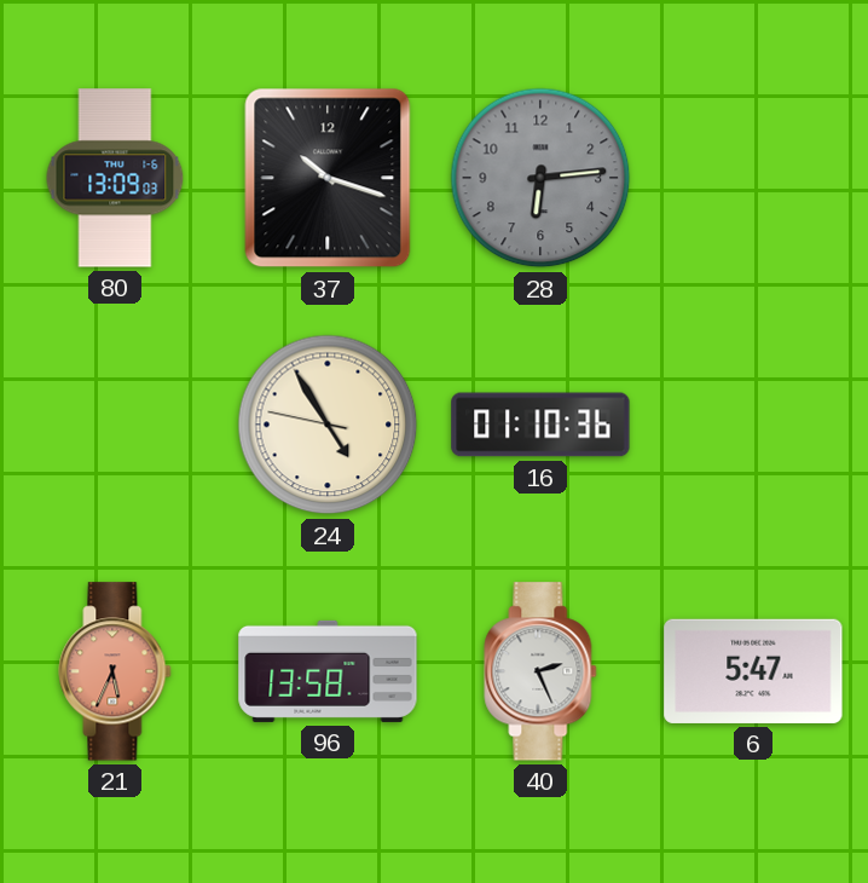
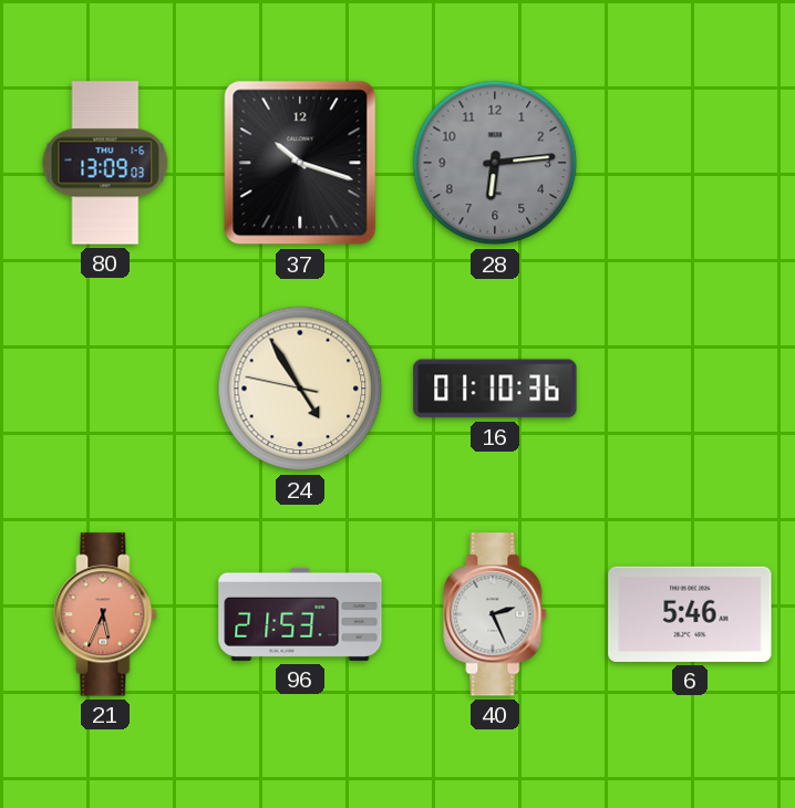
96: 13:58 -> 21:53 (300, 614)
6: 5:47 -> 5:46 (690, 614)
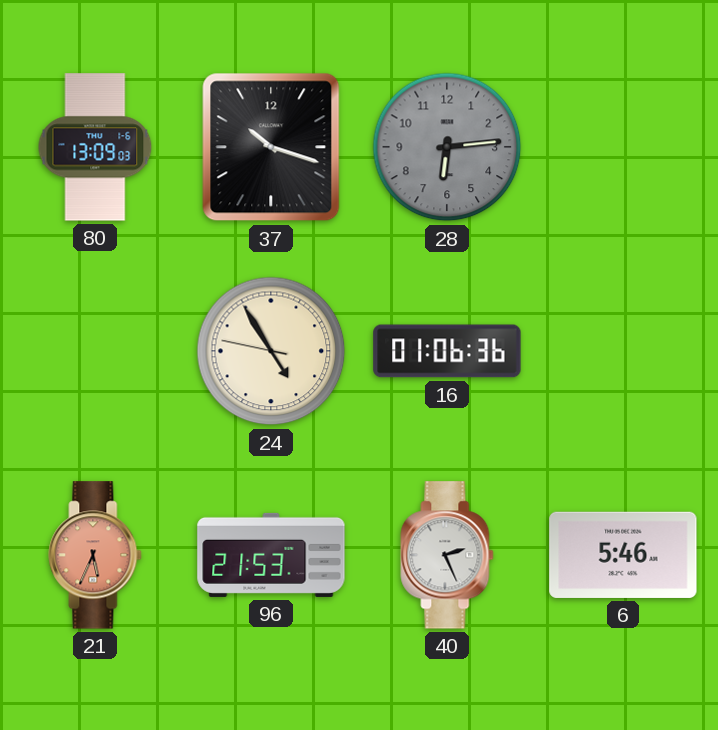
16: 01:10 -> 01:06 (447, 351)
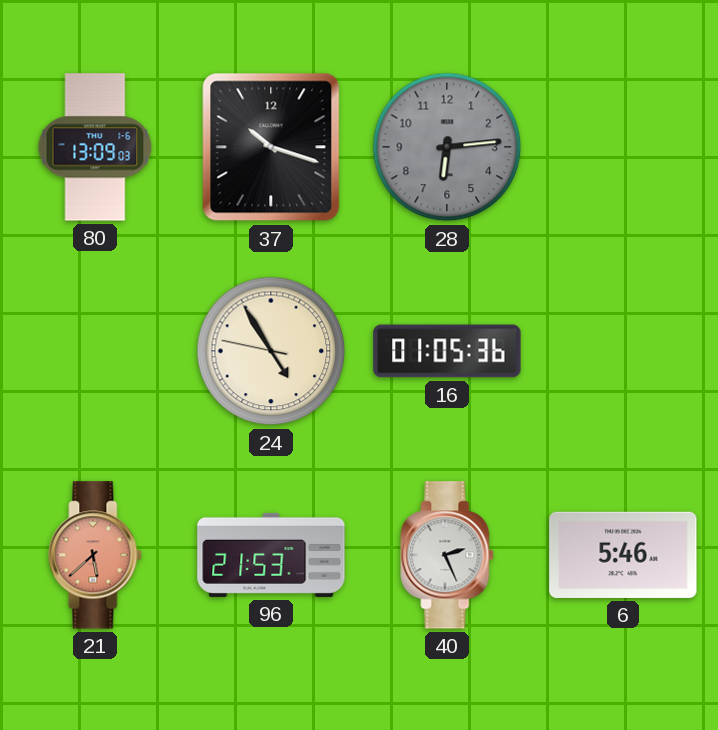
16: 01:06 -> 01:05 (447, 351)
21: 5:34 -> 5:38 (95, 555)
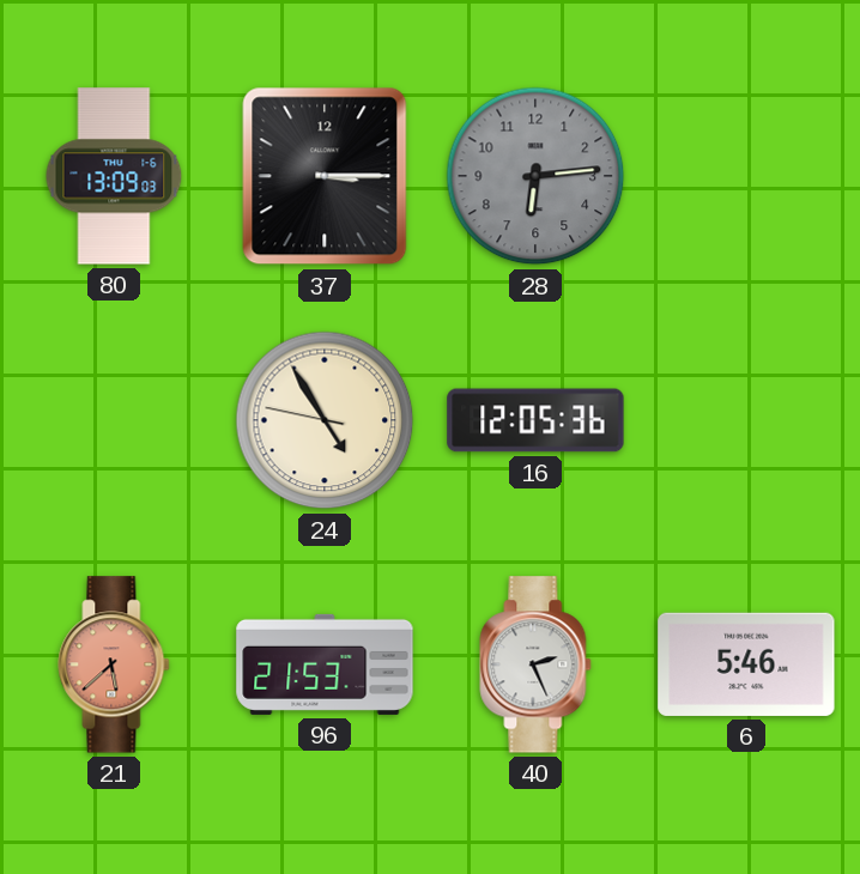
37: 10:18 -> 3:15 (325, 176)
16: 01:05 -> 12:05 (535, 420)
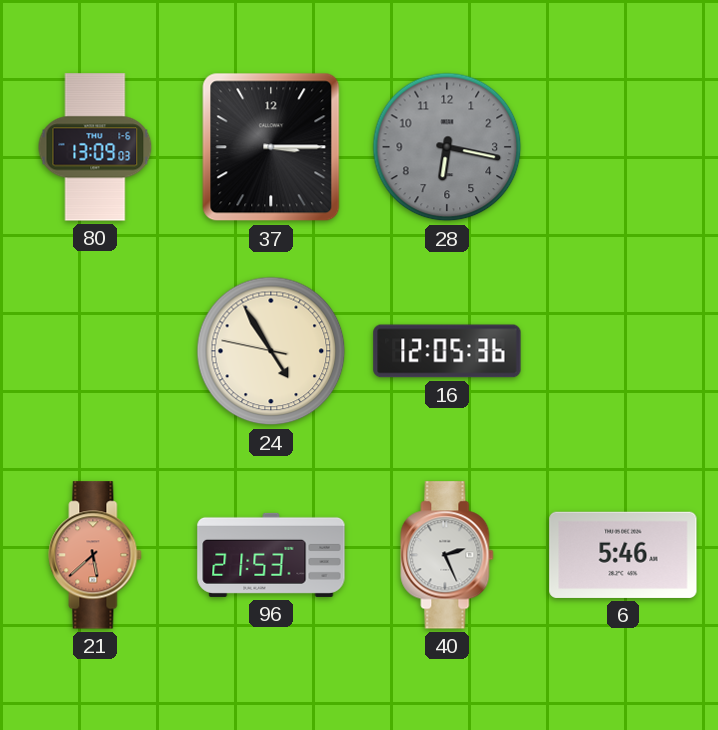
28: 6:14 -> 6:17 (447, 147)
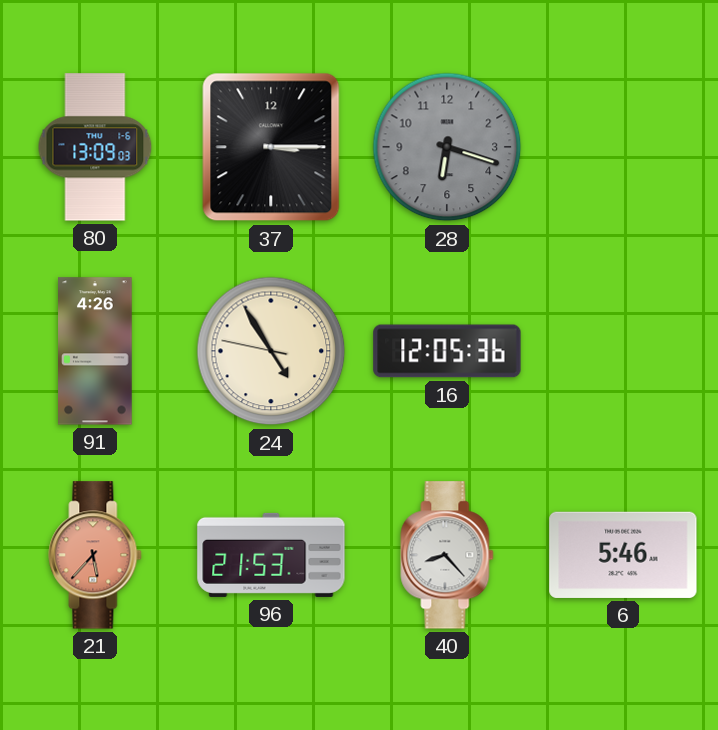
28: 6:17 -> 6:18 (447, 147)
91: none -> 4:26 (95, 351)
21: 5:38 -> 5:37 (95, 555)
40: 2:26 -> 8:23 (447, 555)
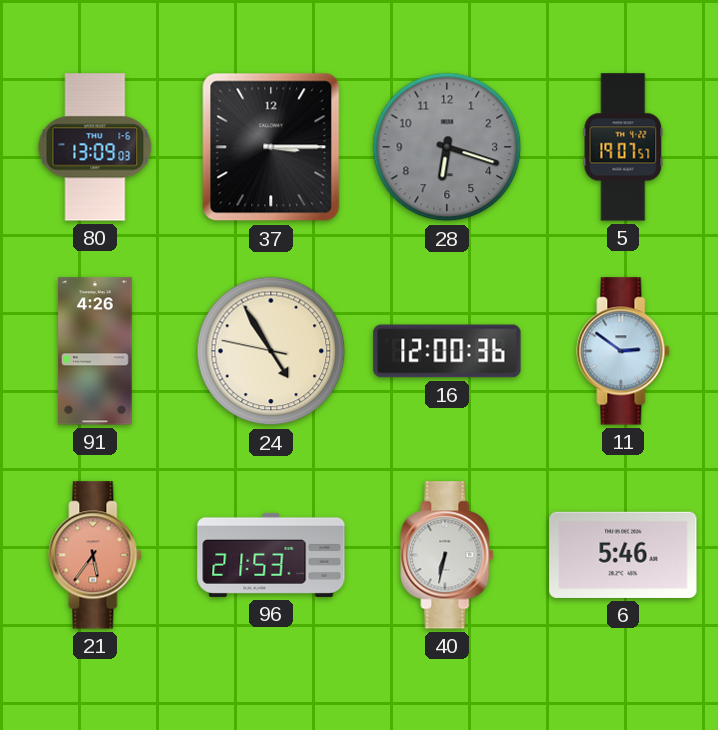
5: none -> 19:07 (623, 147)
16: 12:05 -> 12:00 (447, 351)
11: none -> 2:51 (623, 351)
21: 5:37 -> 5:36 (95, 555)
40: 8:23 -> 6:32 (447, 555)
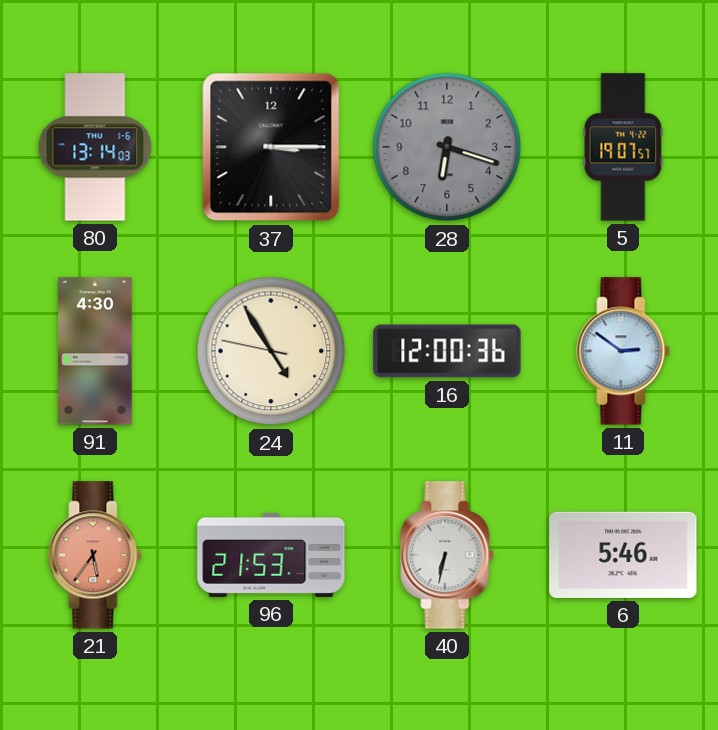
80: 13:09 -> 13:14 (95, 147)
91: 4:26 -> 4:30 (95, 351)
